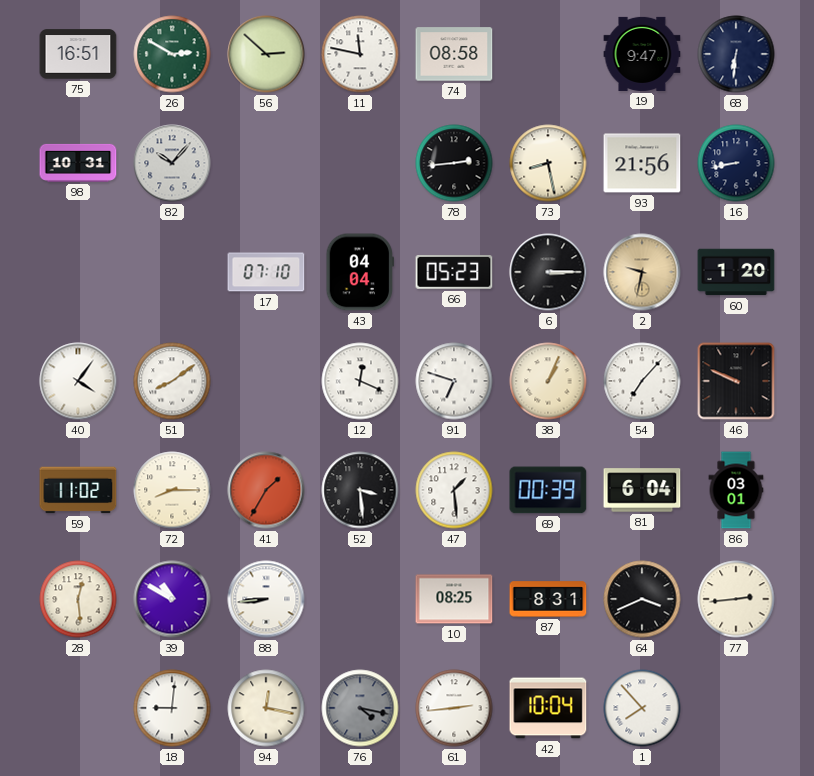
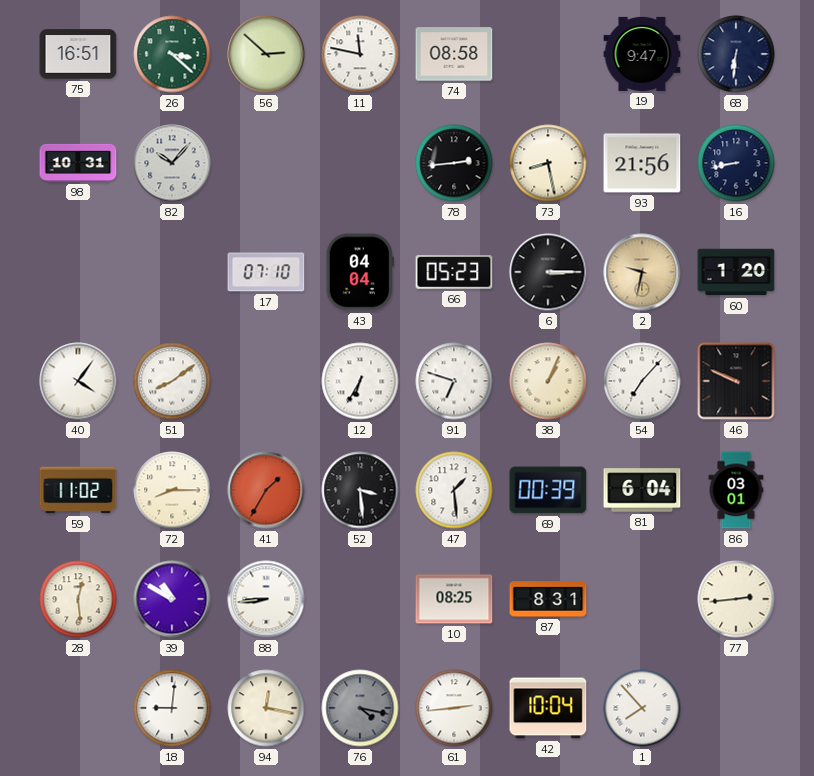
26: 2:50 -> 3:22 (172, 54)
12: 12:19 -> 6:35 (360, 381)
64: 3:41 -> none (642, 599)
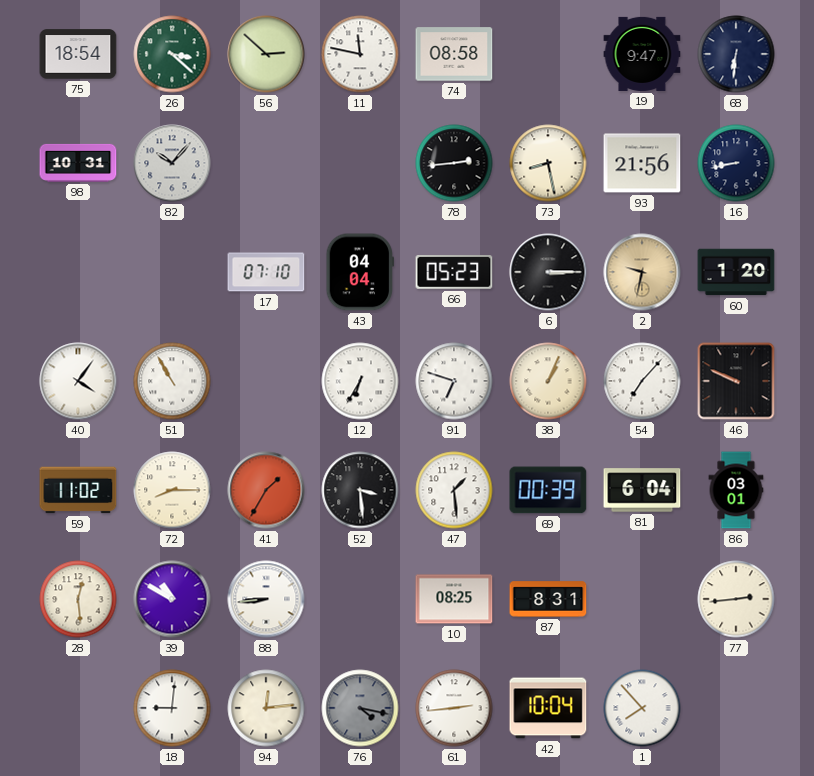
75: 16:51 -> 18:54 (78, 54)
51: 8:09 -> 10:55 (172, 381)
94: 12:17 -> 12:14 (266, 708)
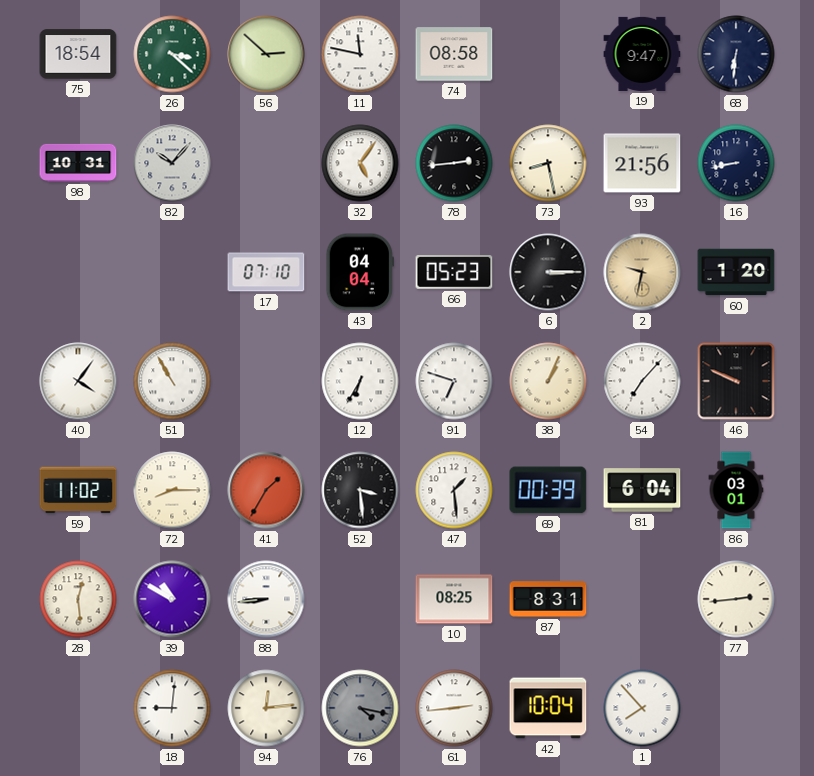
32: none -> 5:06 (360, 163)
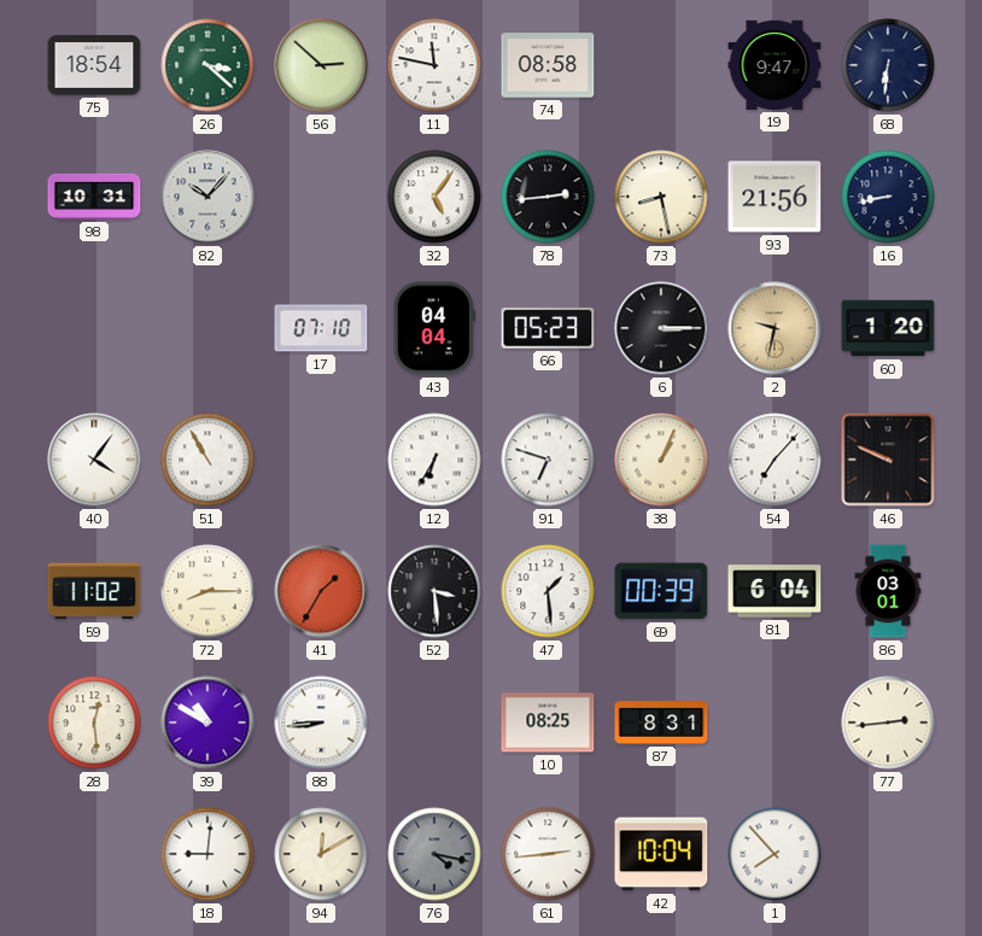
94: 12:14 -> 12:10 (321, 854)
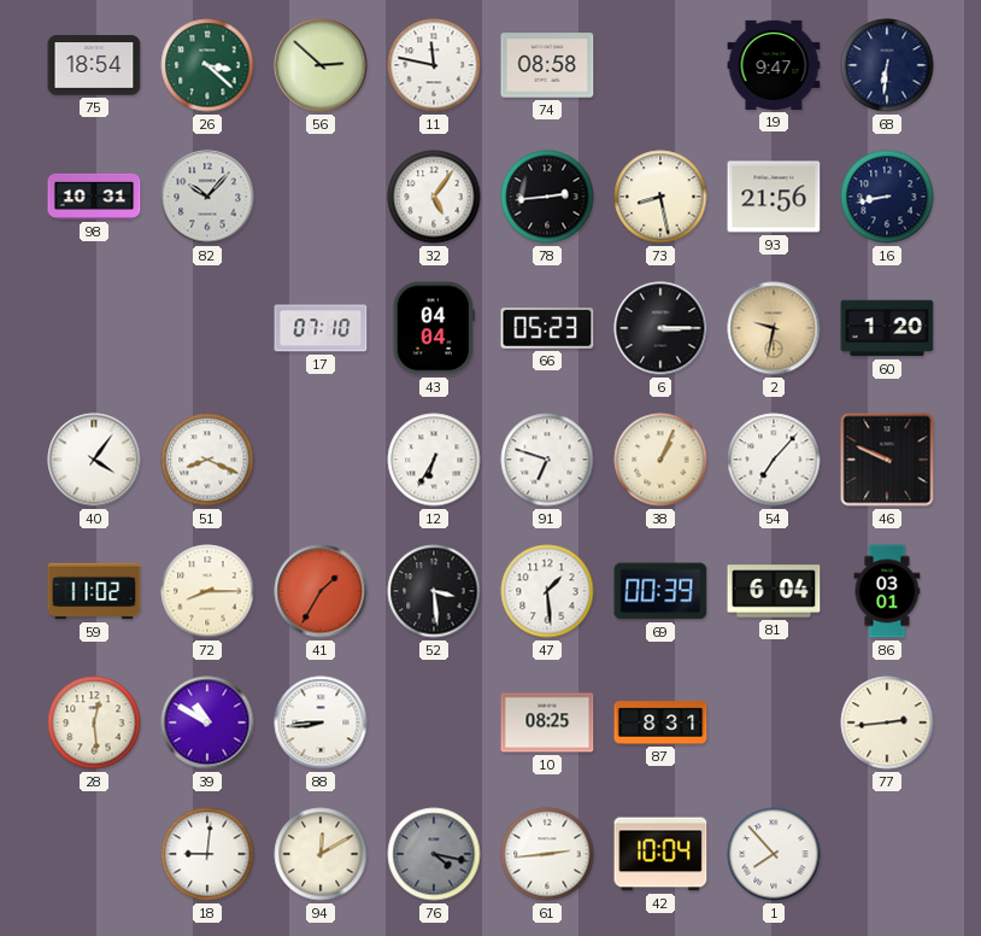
51: 10:55 -> 8:19 (207, 460)
